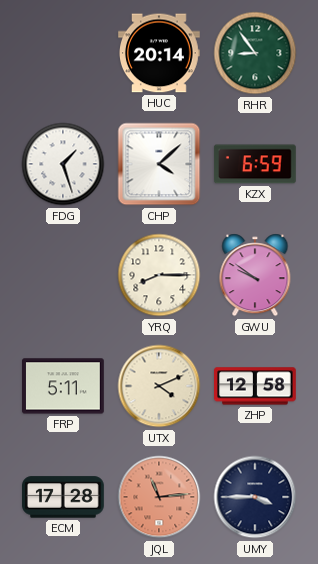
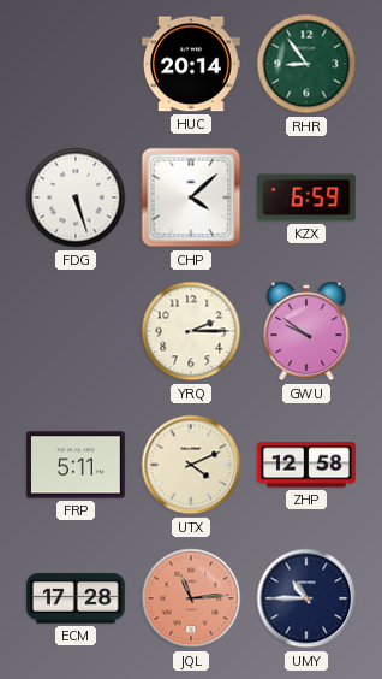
FDG: 1:27 -> 5:27 (76, 197)
YRQ: 8:15 -> 2:15 (191, 331)
UMY: 3:45 -> 10:45 (306, 598)
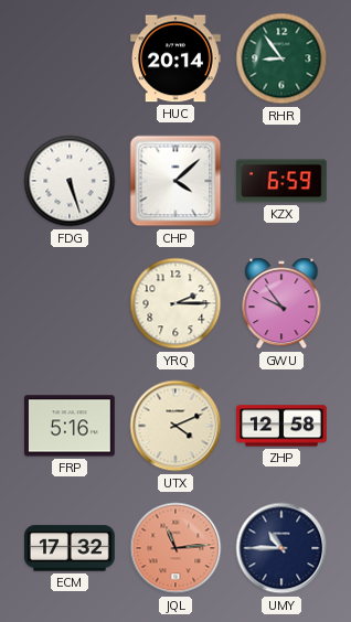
GWU: 9:51 -> 9:54 (281, 303)
FRP: 5:11 -> 5:16 (71, 426)
ECM: 17:28 -> 17:32 (71, 548)
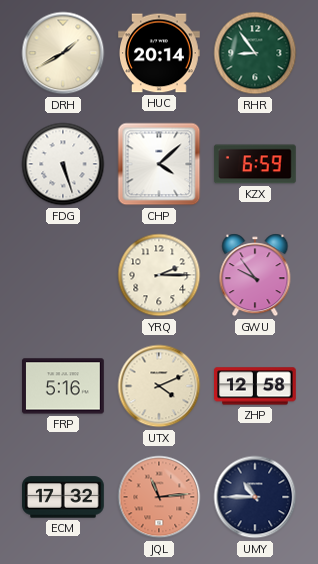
DRH: none -> 1:40 (63, 53)
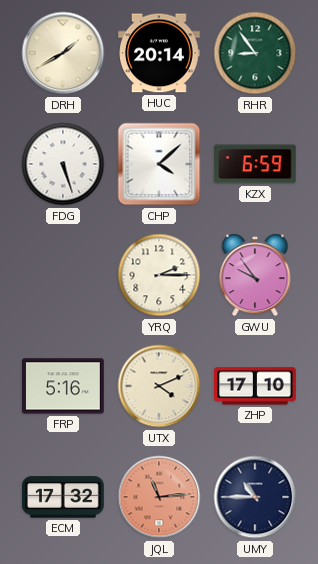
ZHP: 12:58 -> 17:10 (256, 386)
